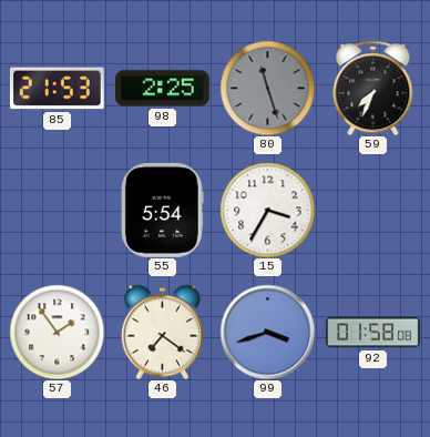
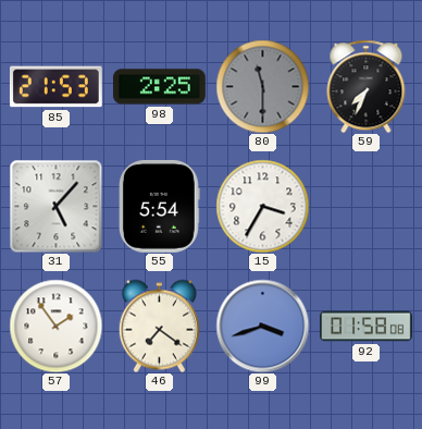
80: 11:27 -> 11:30 (262, 86)
31: none -> 5:07 (55, 206)
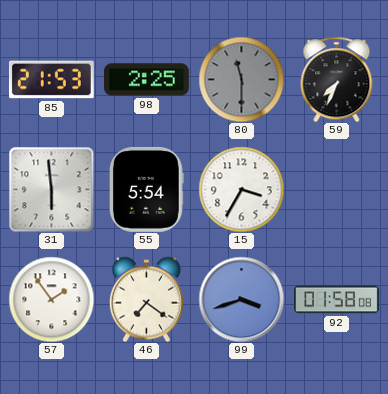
31: 5:07 -> 5:59 (51, 189)
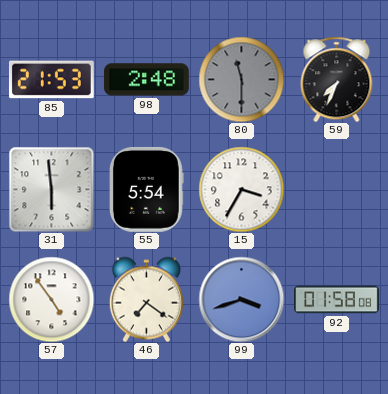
98: 2:25 -> 2:48 (146, 80)
57: 1:54 -> 4:54 (51, 299)
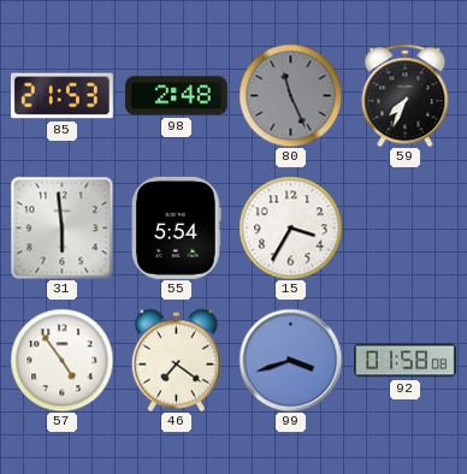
80: 11:30 -> 11:26 (290, 95)
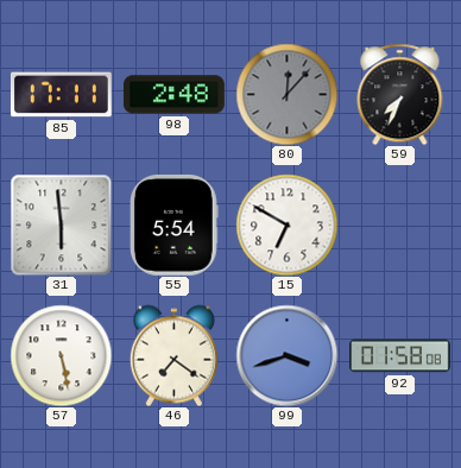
85: 21:53 -> 17:11 (61, 95)
80: 11:26 -> 12:07 (286, 94)
15: 3:35 -> 6:50 (286, 224)
57: 4:54 -> 5:28 (61, 355)
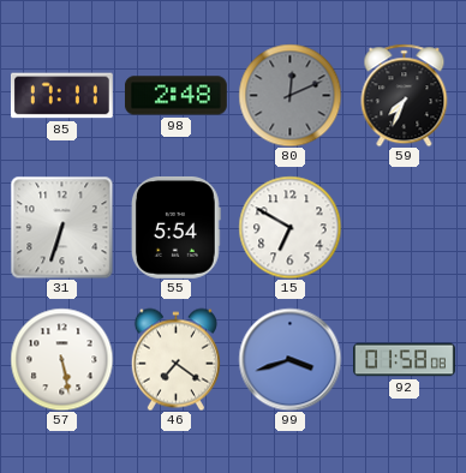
80: 12:07 -> 12:11 (289, 95)
31: 5:59 -> 6:33 (61, 227)
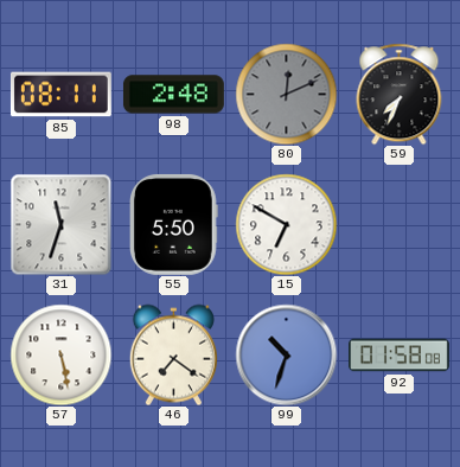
85: 17:11 -> 08:11 (60, 95)
31: 6:33 -> 11:33 (60, 224)
55: 5:54 -> 5:50 (174, 224)
99: 3:42 -> 10:33 (286, 354)
